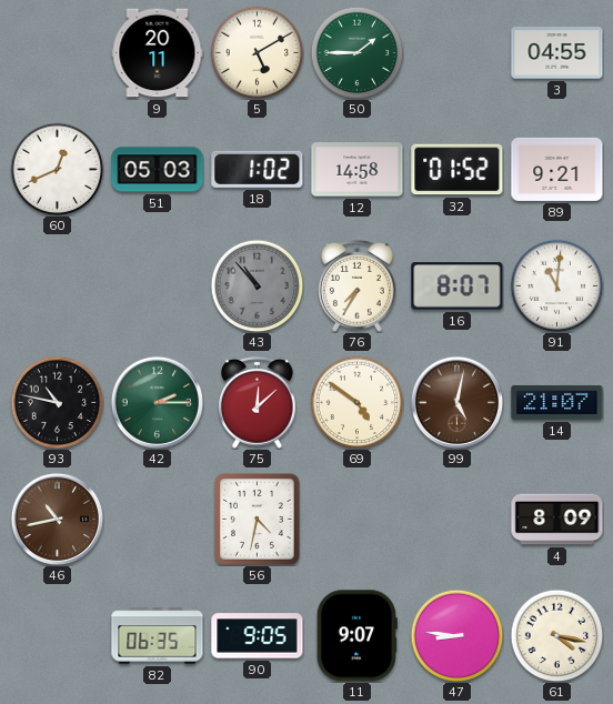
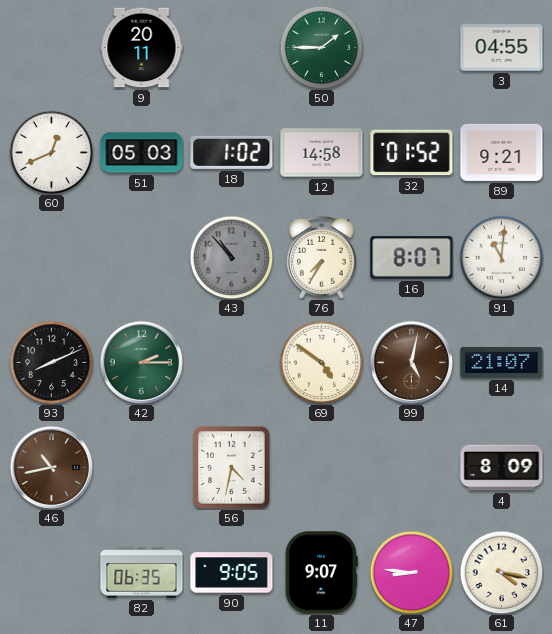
5: 5:10 -> none (257, 52)
93: 10:47 -> 8:11 (51, 362)
75: 12:08 -> none (258, 402)
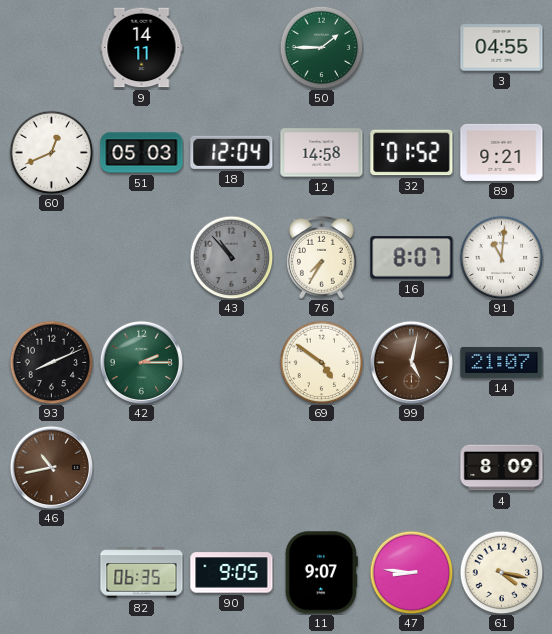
9: 20:11 -> 14:11 (142, 48)
18: 1:02 -> 12:04 (232, 152)
56: 4:32 -> none (232, 468)
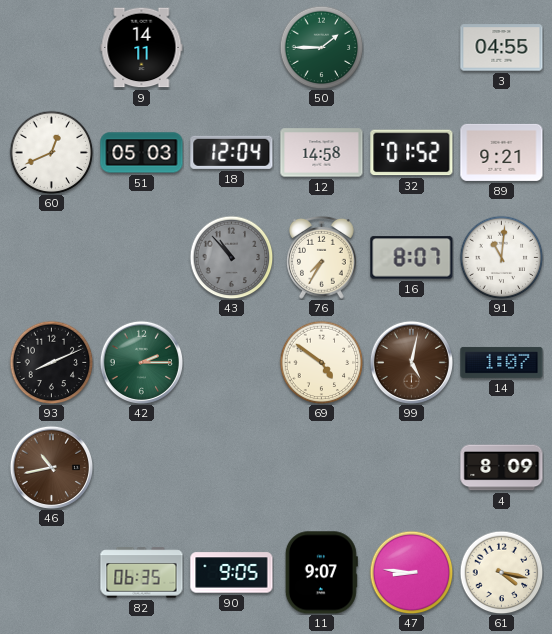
14: 21:07 -> 1:07 (502, 362)
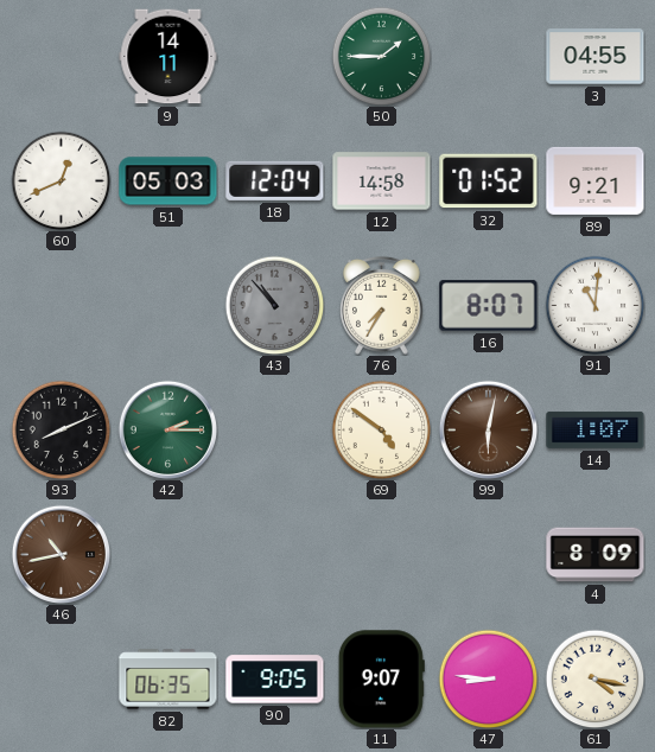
99: 5:02 -> 6:02 (488, 429)
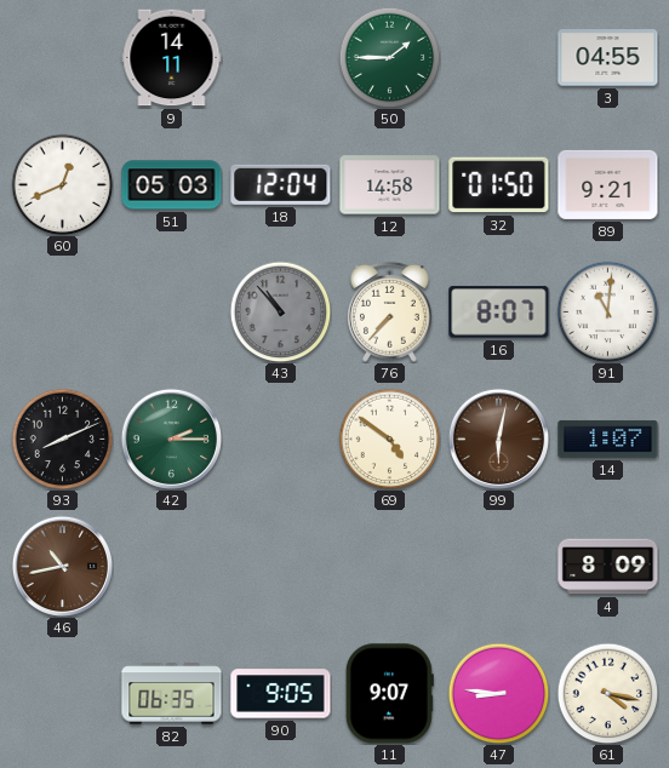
32: 01:52 -> 01:50 (499, 185)
76: 7:35 -> 7:37 (390, 311)
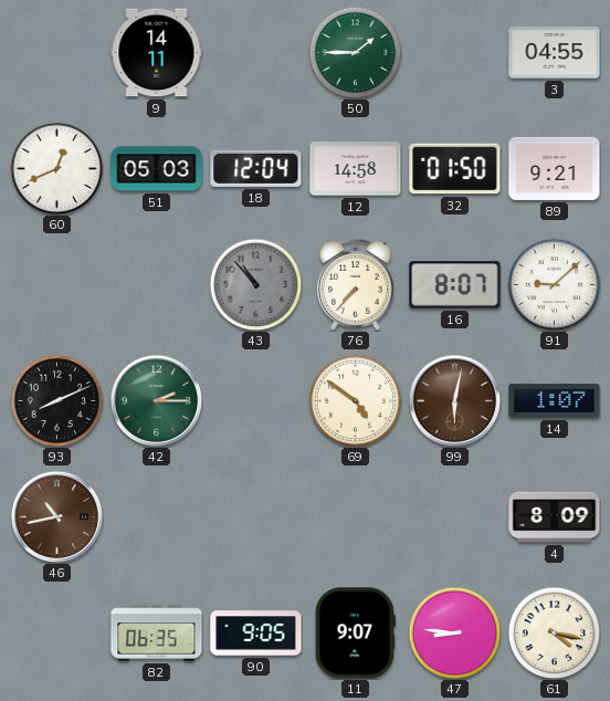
91: 11:01 -> 9:08 (554, 284)
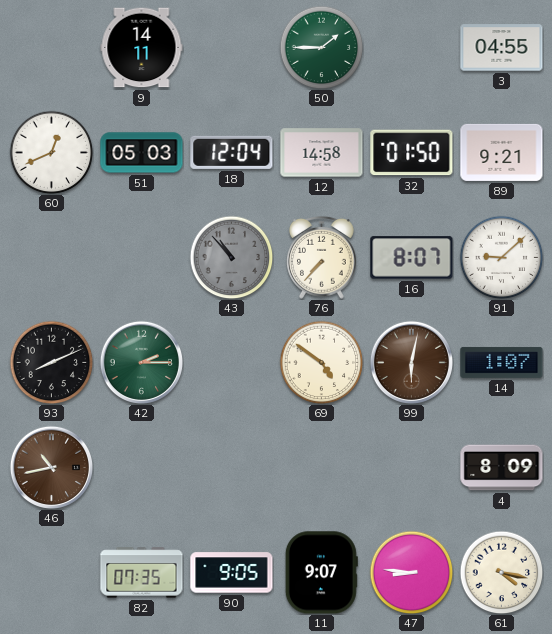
82: 06:35 -> 07:35 (142, 573)
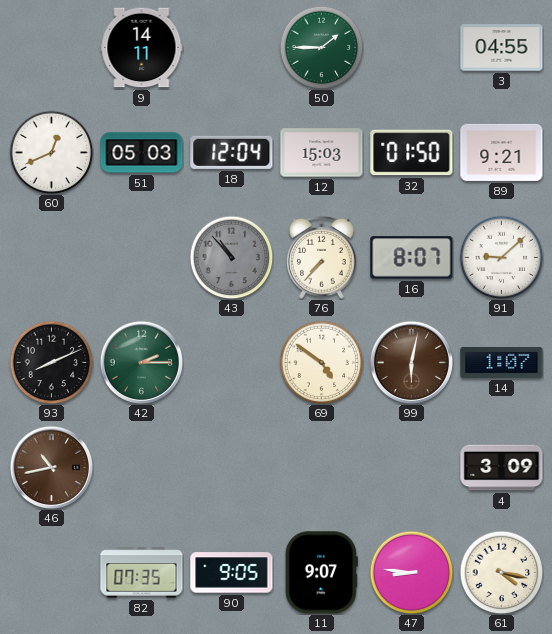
12: 14:58 -> 15:03 (322, 153)
4: 8:09 -> 3:09 (502, 468)
